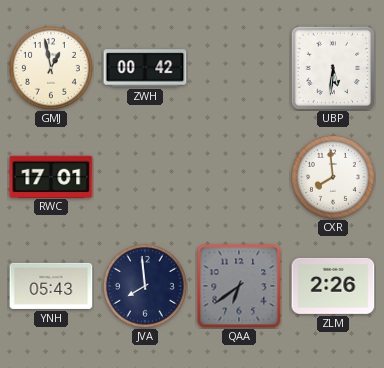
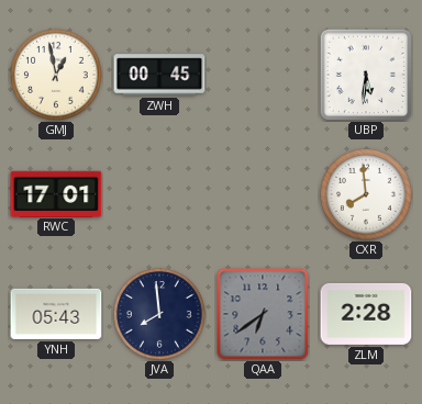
ZWH: 00:42 -> 00:45 (159, 75)
ZLM: 2:26 -> 2:28 (366, 314)
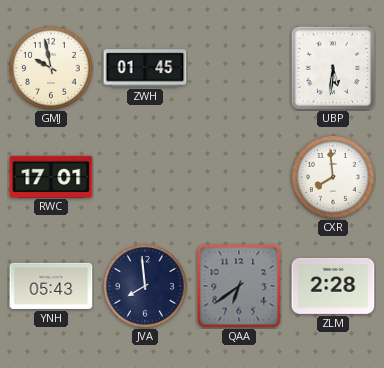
GMJ: 12:58 -> 9:58 (52, 69)
ZWH: 00:45 -> 01:45 (145, 68)
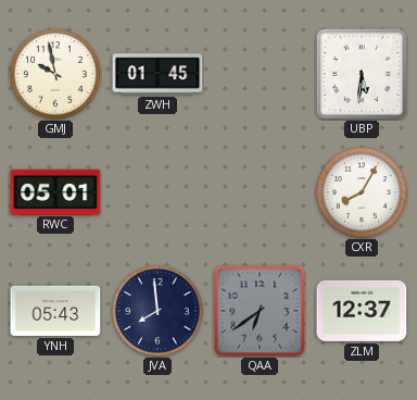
RWC: 17:01 -> 05:01 (55, 191)
CXR: 7:59 -> 8:05 (363, 193)
ZLM: 2:28 -> 12:37 (362, 311)
